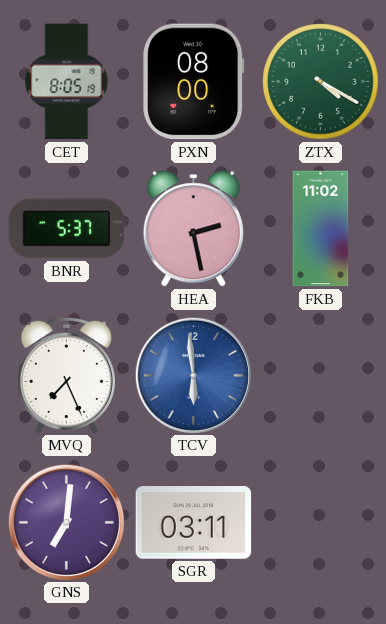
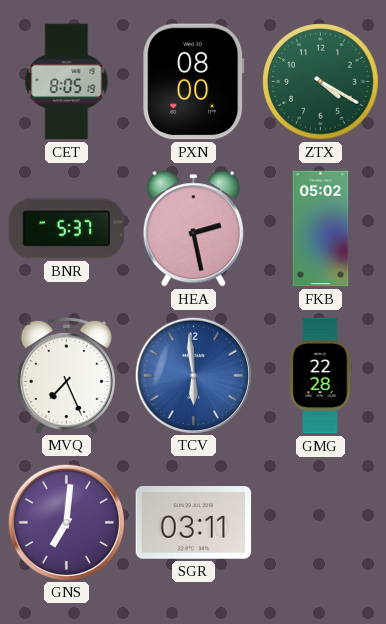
FKB: 11:02 -> 05:02 (321, 229)
GMG: none -> 22:28 (320, 376)
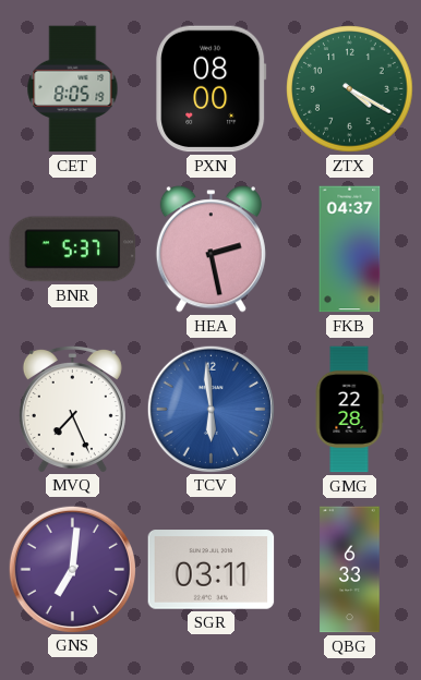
FKB: 05:02 -> 04:37 (350, 250)
QBG: none -> 6:33 (350, 570)
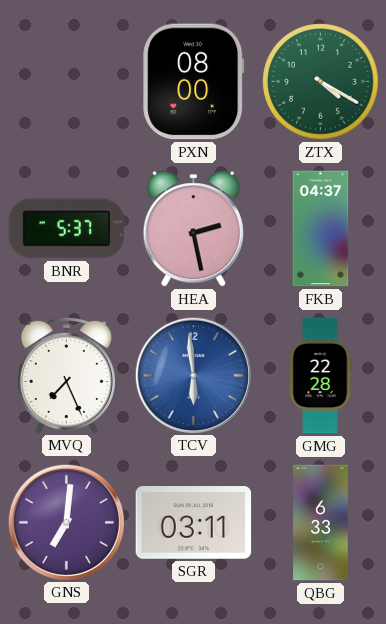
CET: 8:05 -> none (73, 89)
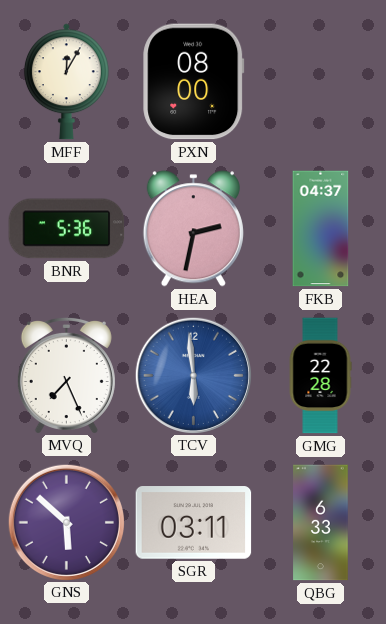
MFF: none -> 12:05 (66, 82)
ZTX: 4:20 -> none (321, 82)
BNR: 5:37 -> 5:36 (67, 229)
HEA: 2:28 -> 2:32 (193, 229)
GNS: 7:01 -> 5:52 (66, 522)
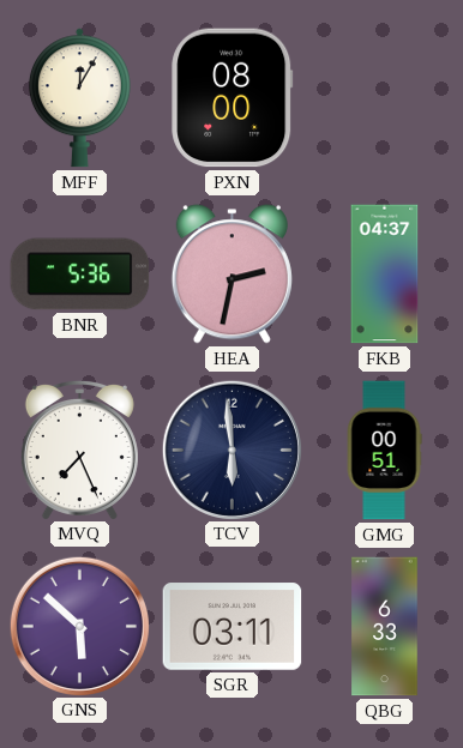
TCV dial: blue -> navy (231, 450)
GMG: 22:28 -> 00:51 (384, 451)
